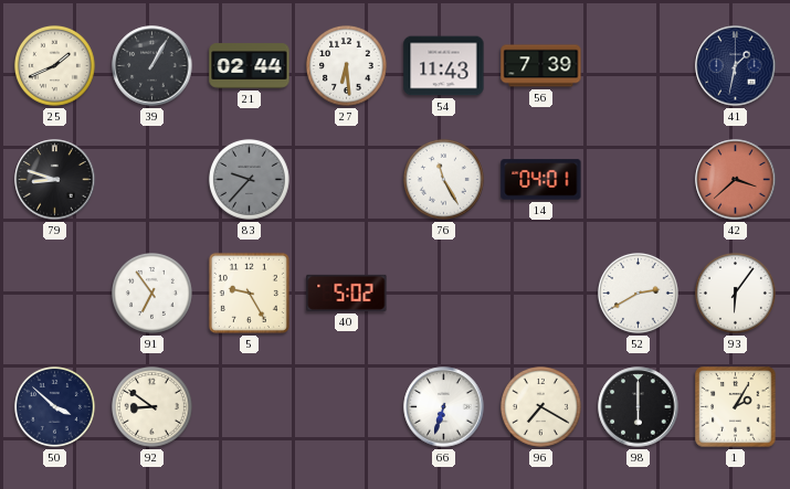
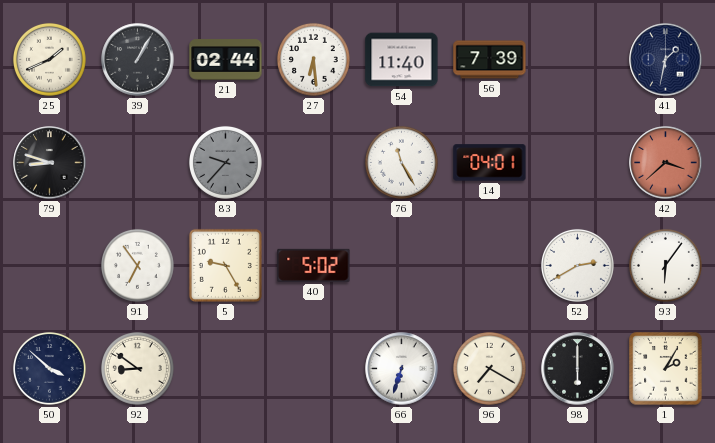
54: 11:43 -> 11:40 (402, 60)
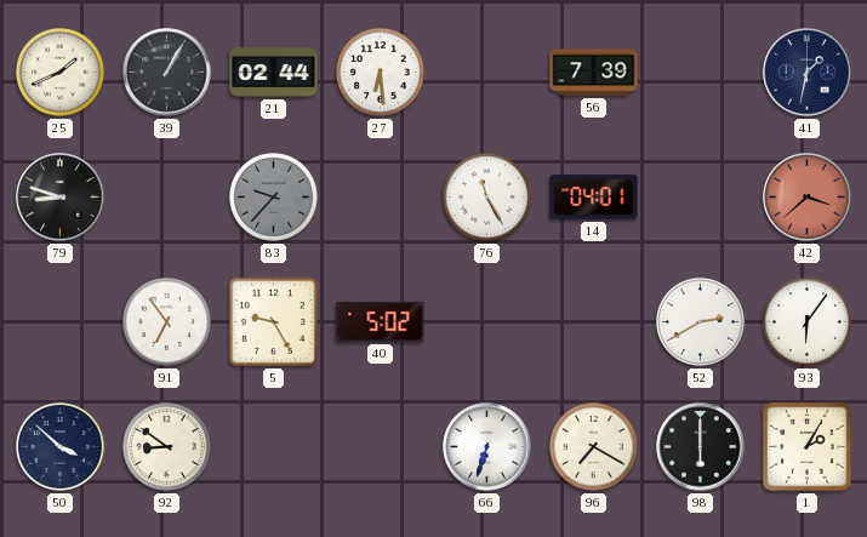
54: 11:40 -> none (402, 60)
